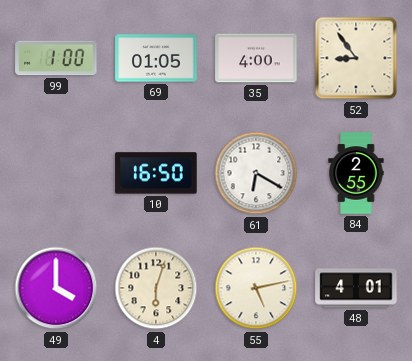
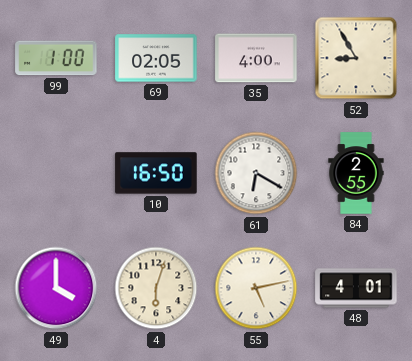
69: 01:05 -> 02:05 (156, 58)
52: 8:54 -> 8:55 (356, 58)
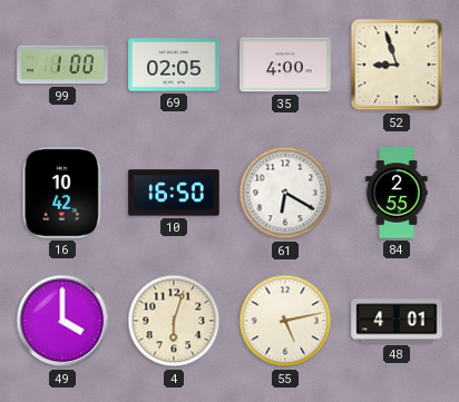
52: 8:55 -> 8:57 (397, 65)
16: none -> 10:42 (62, 193)
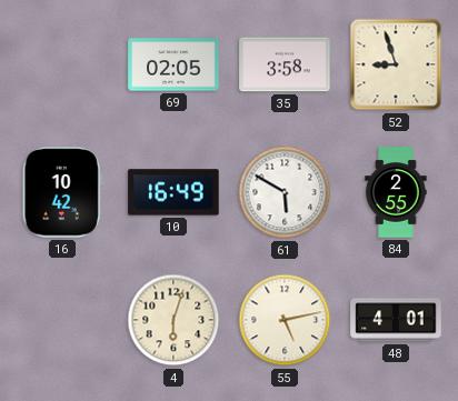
99: 1:00 -> none (62, 65)
35: 4:00 -> 3:58 (285, 64)
10: 16:50 -> 16:49 (173, 192)
61: 6:20 -> 5:50 (285, 192)
49: 4:00 -> none (62, 321)
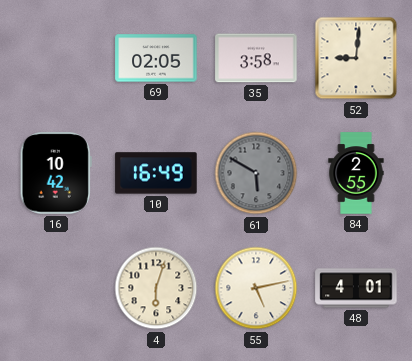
52: 8:57 -> 9:01 (356, 58)
61 dial: white -> grey (256, 173)
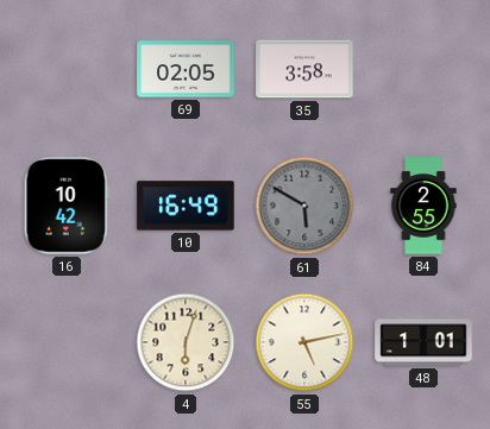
52: 9:01 -> none (356, 58)
48: 4:01 -> 1:01 (423, 342)
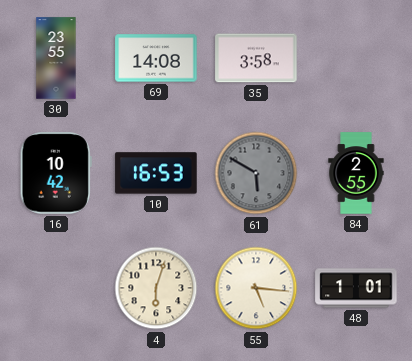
30: none -> 23:55 (56, 58)
69: 02:05 -> 14:08 (156, 58)
10: 16:49 -> 16:53 (156, 173)
55: 5:13 -> 5:16 (256, 288)
